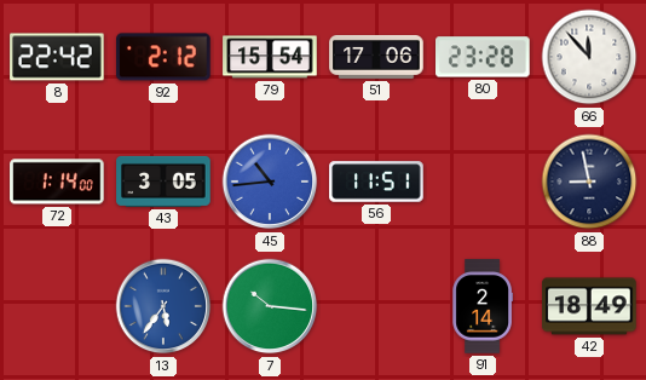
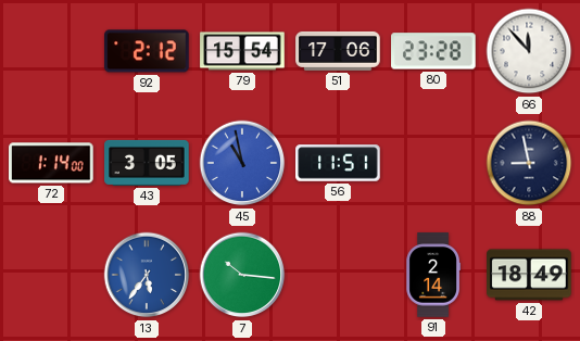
8: 22:42 -> none (57, 57)
45: 10:44 -> 10:58 (242, 163)
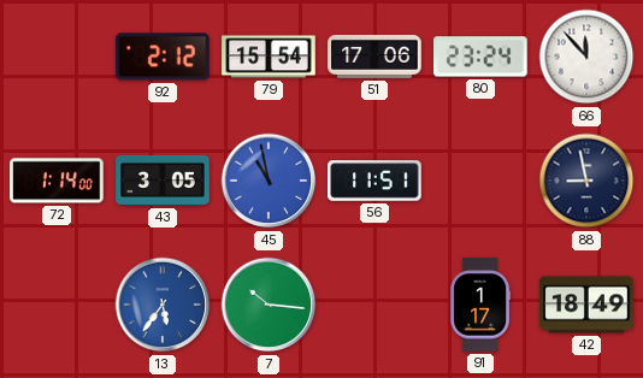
80: 23:28 -> 23:24 (482, 57)
91: 2:14 -> 1:17 (479, 305)
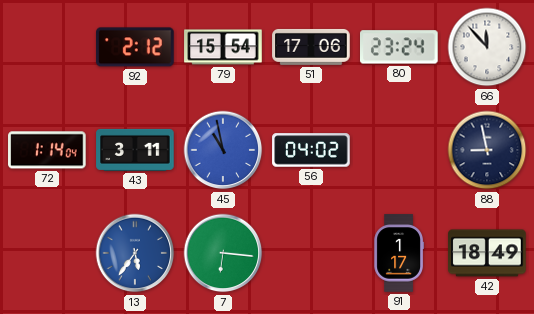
72: 1:14:00 -> 1:14:04 (47, 150)
43: 3:05 -> 3:11 (135, 150)
56: 11:51 -> 04:02 (311, 150)
7: 10:16 -> 6:16 (223, 253)
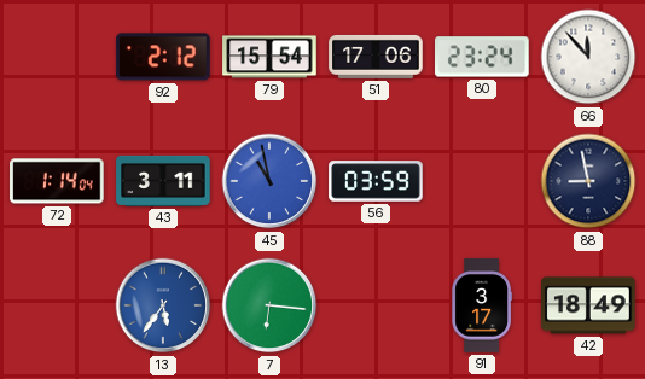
56: 04:02 -> 03:59 (376, 181)
91: 1:17 -> 3:17 (481, 305)
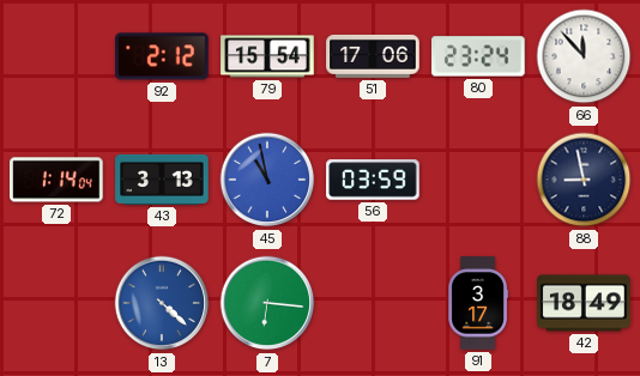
43: 3:11 -> 3:13 (162, 180)
13: 5:36 -> 4:22 (162, 303)
